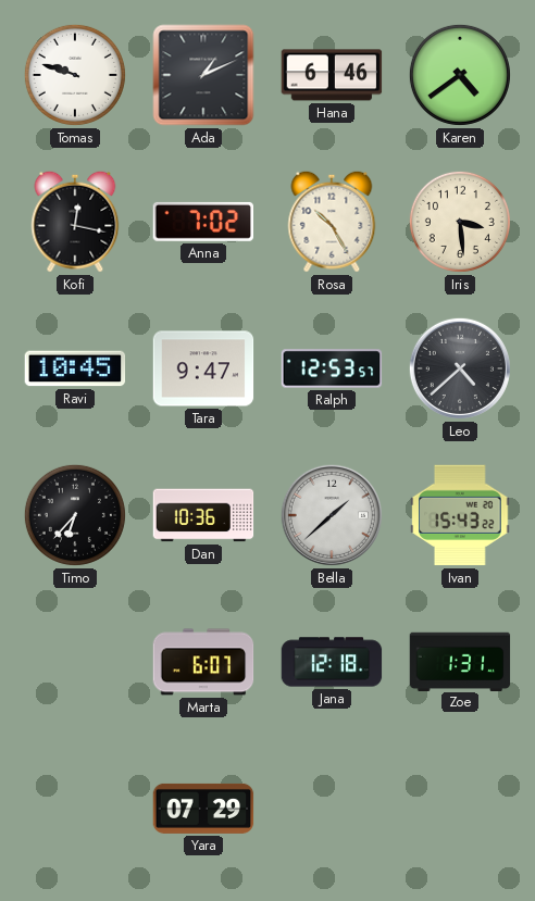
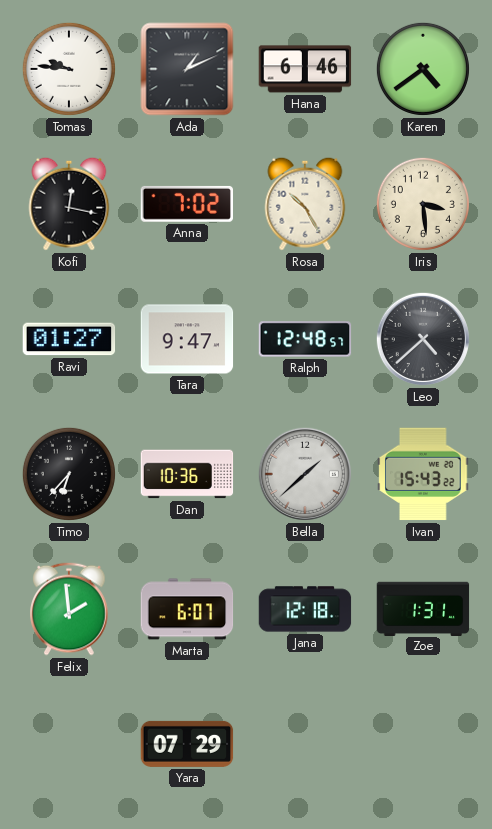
Tomas: 9:48 -> 9:46 (69, 69)
Ravi: 10:45 -> 01:27 (69, 339)
Ralph: 12:53 -> 12:48 (305, 339)
Felix: none -> 1:59 (69, 609)
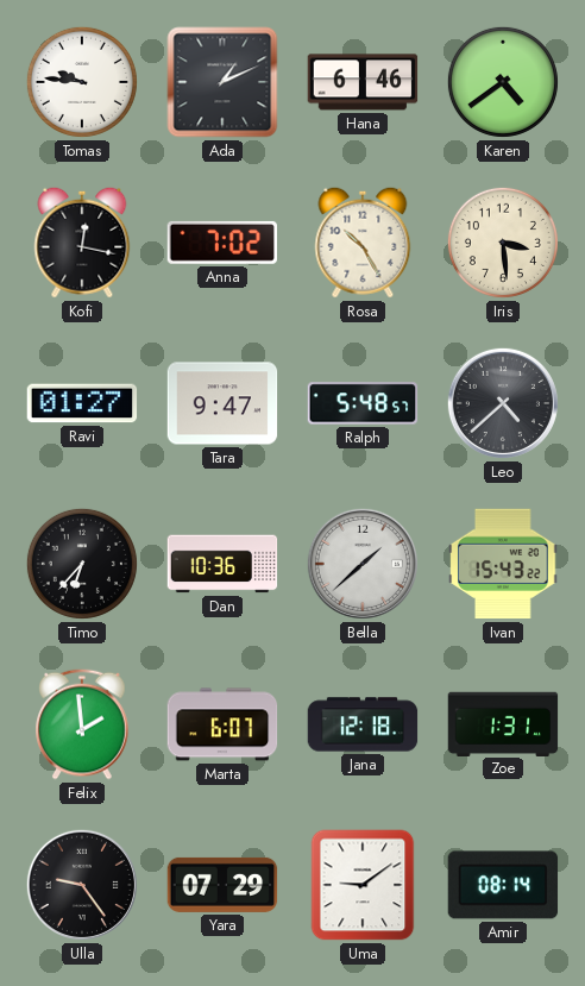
Ralph: 12:48 -> 5:48 (363, 403)
Ulla: none -> 9:24 (82, 885)
Uma: none -> 9:09 (363, 885)
Amir: none -> 08:14 (503, 885)
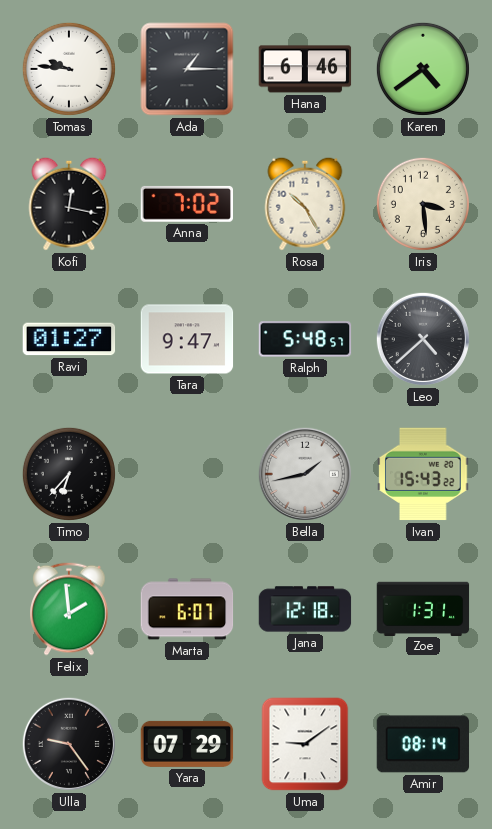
Ada: 1:11 -> 1:15 (187, 69)
Dan: 10:36 -> none (222, 564)
Bella: 1:38 -> 1:43 (305, 474)
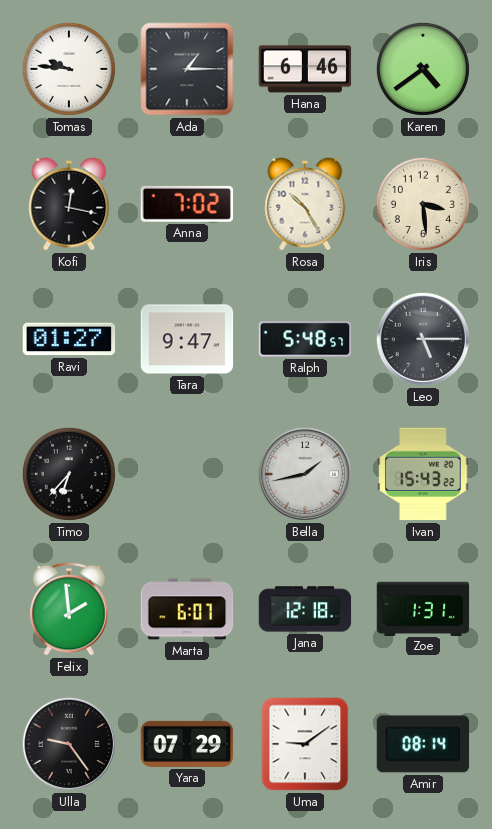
Leo: 4:38 -> 5:15 (423, 339)
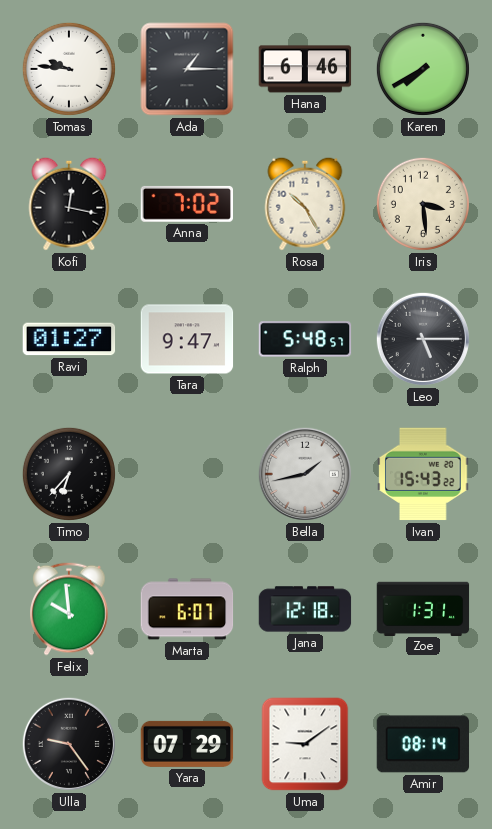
Karen: 4:39 -> 7:40 (423, 69)
Felix: 1:59 -> 9:59 (69, 609)
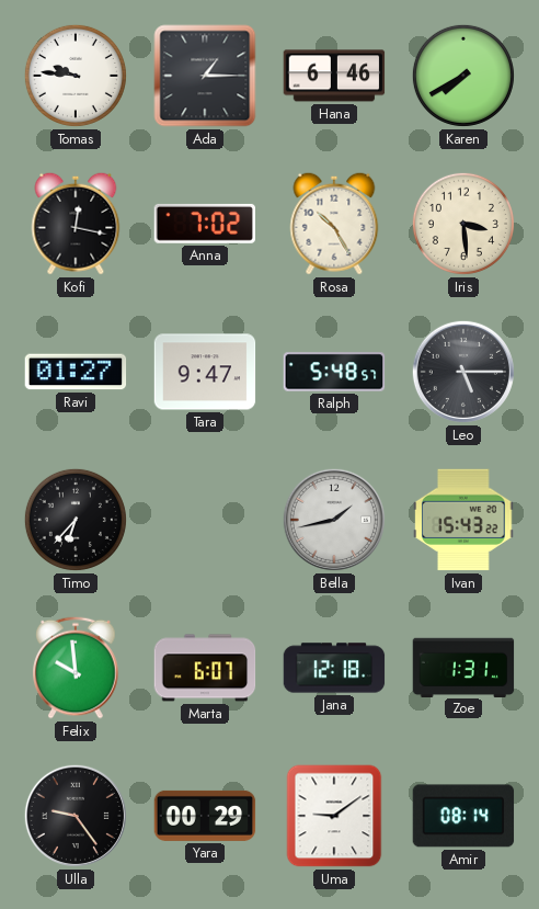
Yara: 07:29 -> 00:29 (205, 816)
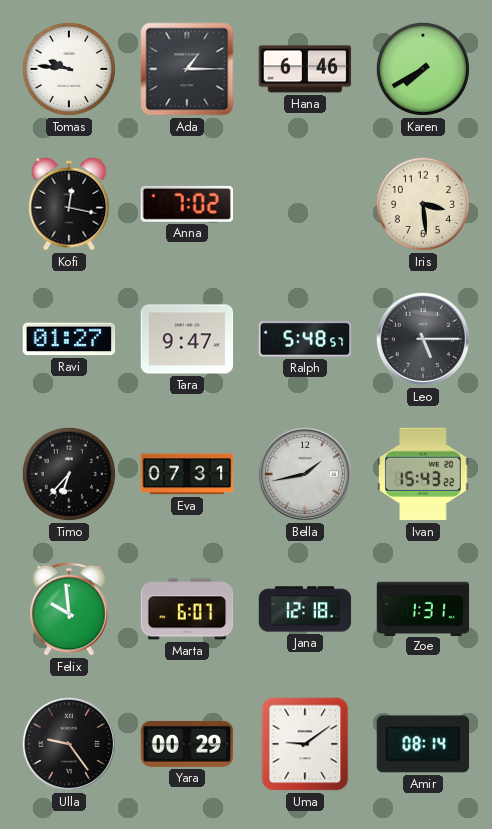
Rosa: 10:25 -> none (334, 224)
Eva: none -> 07:31 (187, 474)
